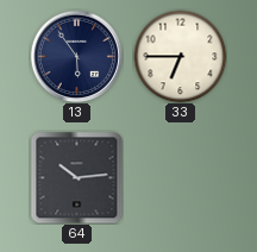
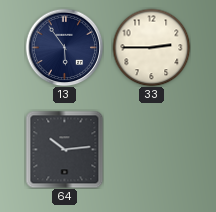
33: 6:45 -> 2:45 (151, 47)
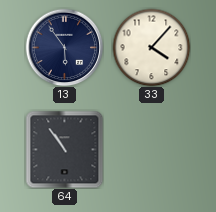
33: 2:45 -> 4:07 (151, 47)
64: 10:14 -> 10:54 (64, 149)
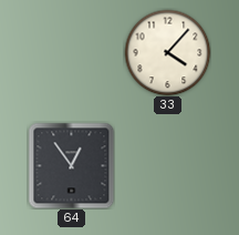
13: 5:54 -> none (64, 47)
64: 10:54 -> 12:54 (71, 165)
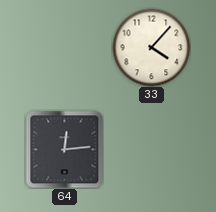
64: 12:54 -> 12:14 (64, 149)
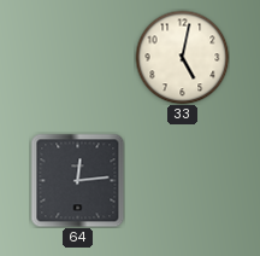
33: 4:07 -> 5:02 (182, 57)
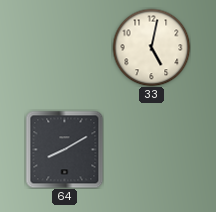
64: 12:14 -> 8:10 (64, 149)
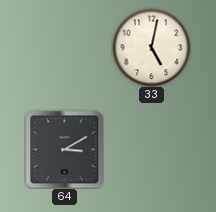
64: 8:10 -> 3:10 (64, 149)
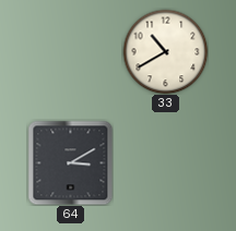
33: 5:02 -> 10:40 (165, 51)
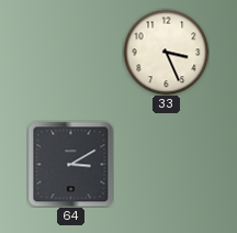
33: 10:40 -> 3:26 (166, 52)
